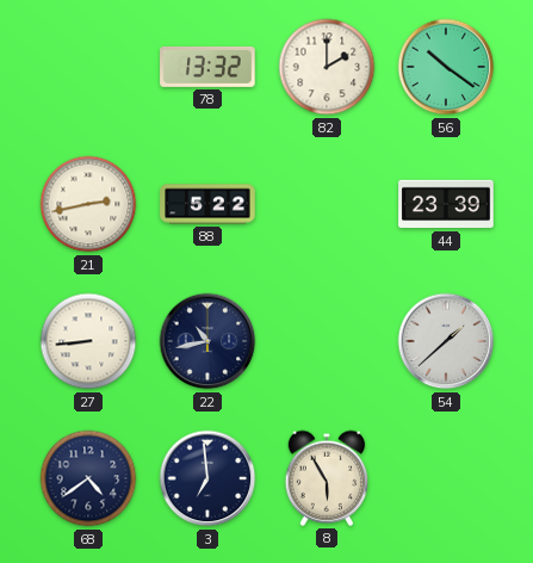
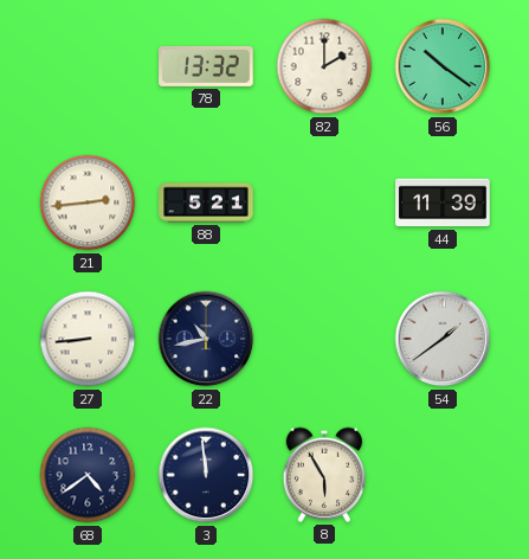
21: 2:43 -> 2:44 (88, 203)
88: 5:22 -> 5:21 (206, 203)
44: 23:39 -> 11:39 (443, 203)
54: 1:38 -> 1:39 (443, 339)
3: 6:59 -> 11:59 (206, 475)
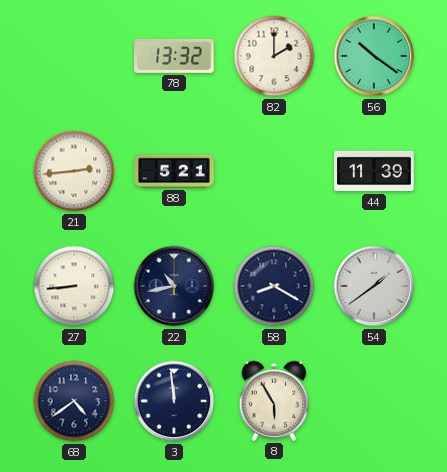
58: none -> 8:20 (274, 286)
